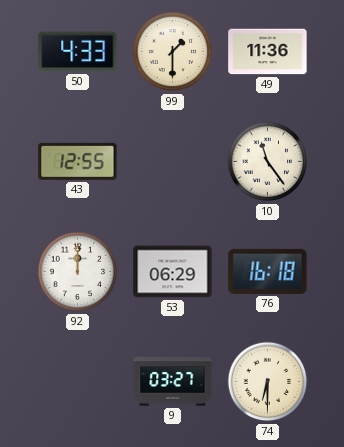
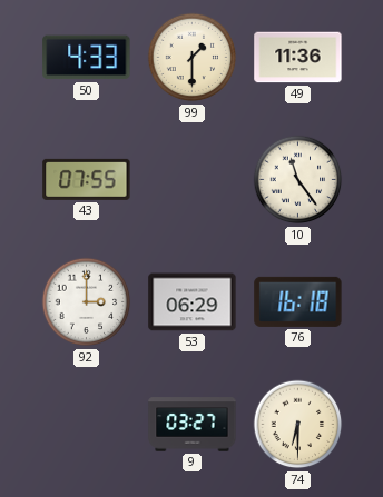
43: 12:55 -> 07:55 (87, 179)
92: 12:00 -> 3:00 (87, 302)
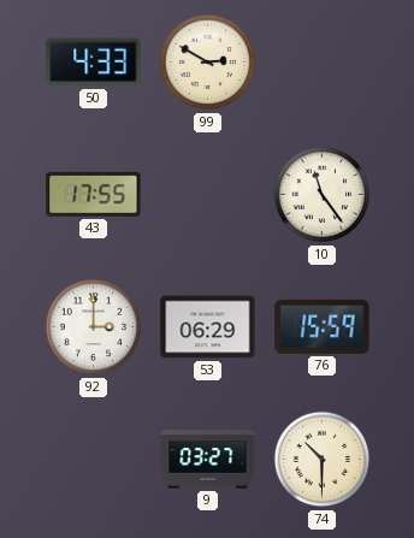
99: 1:30 -> 2:50 (208, 63)
49: 11:36 -> none (298, 58)
43: 07:55 -> 17:55 (94, 194)
76: 16:18 -> 15:59 (323, 326)
74: 6:30 -> 10:30 (323, 460)
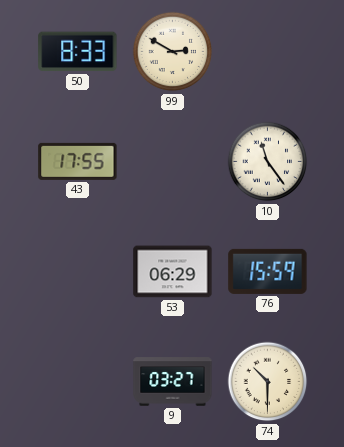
50: 4:33 -> 8:33 (78, 52)
92: 3:00 -> none (94, 327)
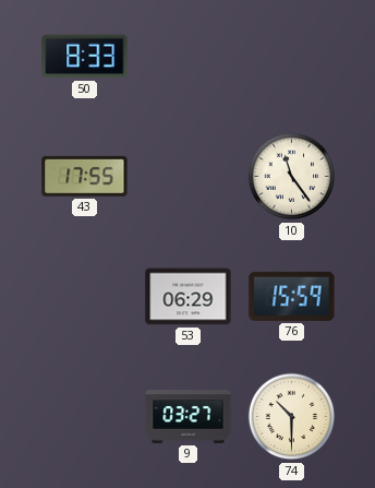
99: 2:50 -> none (173, 52)
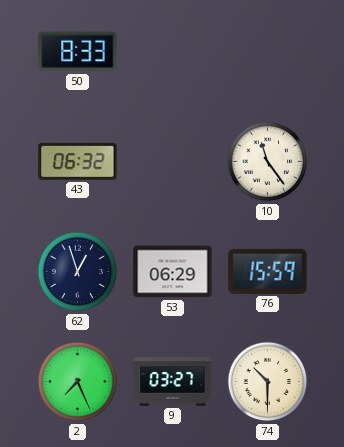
43: 17:55 -> 06:32 (78, 161)
62: none -> 12:57 (78, 272)
2: none -> 7:26 (78, 382)
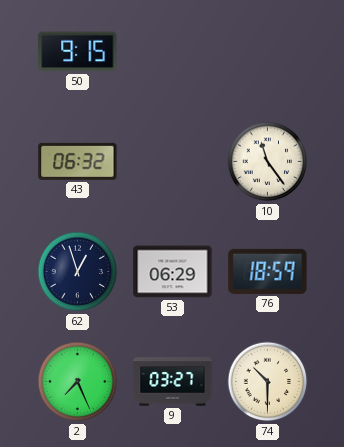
50: 8:33 -> 9:15 (78, 52)
76: 15:59 -> 18:59 (268, 271)
